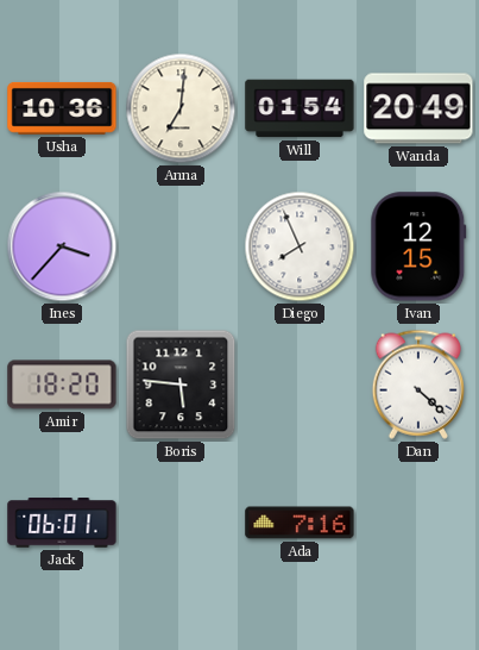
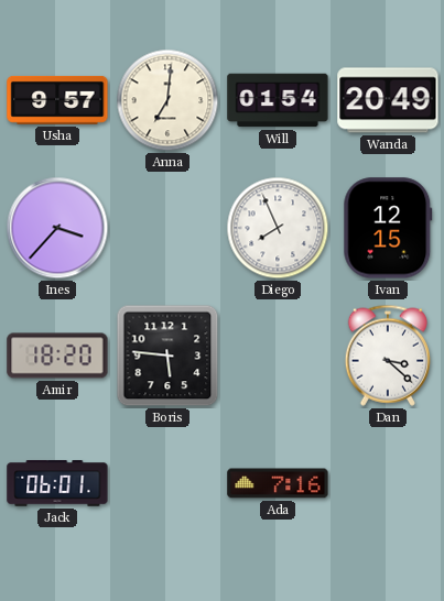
Usha: 10:36 -> 9:57 (57, 100)
Dan: 4:22 -> 3:22 (387, 356)
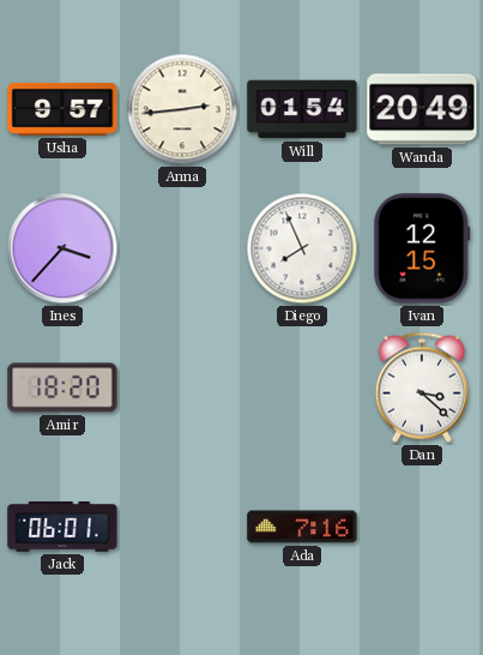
Anna: 7:01 -> 2:44 (182, 109)
Boris: 5:46 -> none (167, 356)
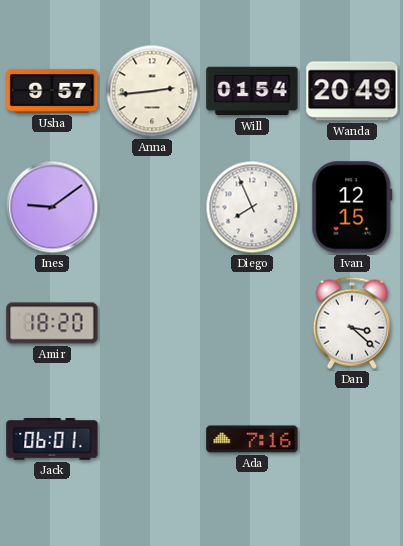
Ines: 3:37 -> 9:09 (52, 207)
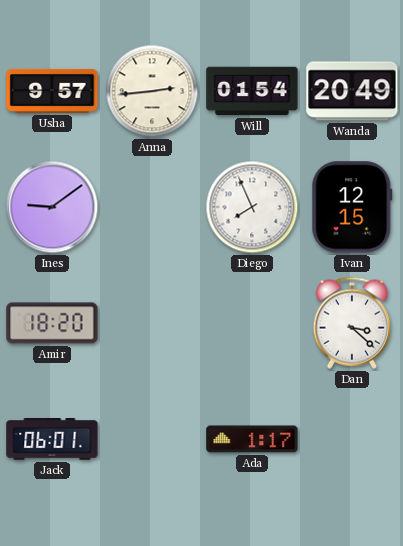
Ada: 7:16 -> 1:17 (252, 439)
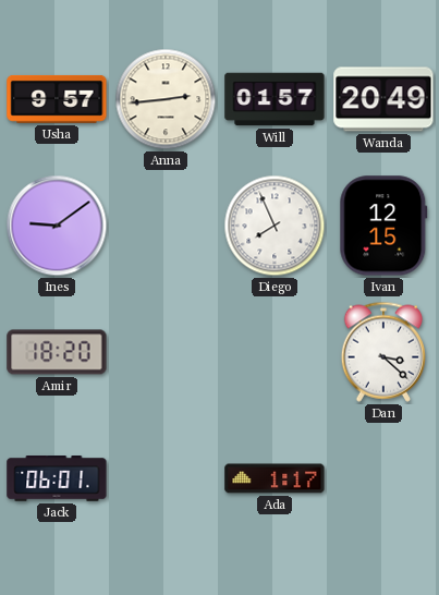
Will: 01:54 -> 01:57 (275, 99)
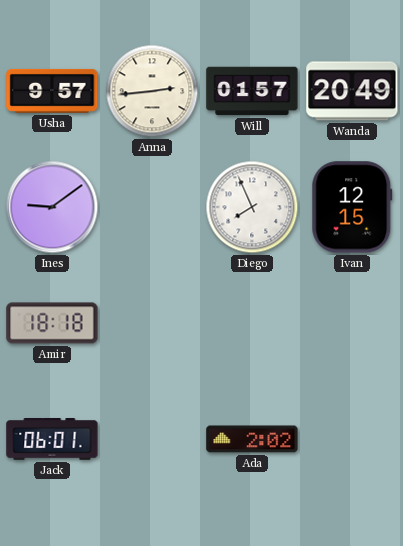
Amir: 18:20 -> 18:18 (52, 323)
Dan: 3:22 -> none (382, 352)
Ada: 1:17 -> 2:02 (252, 439)
